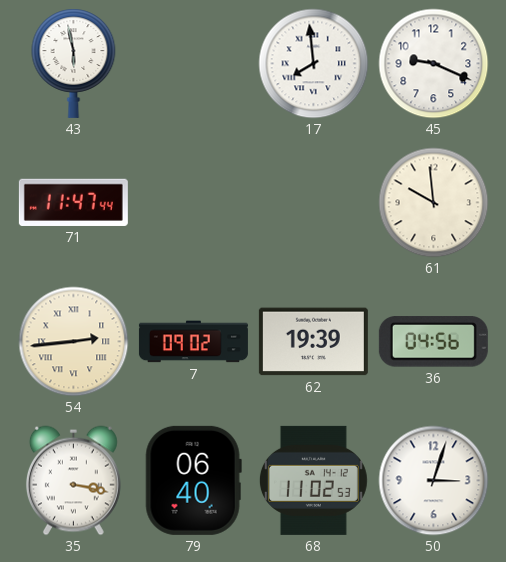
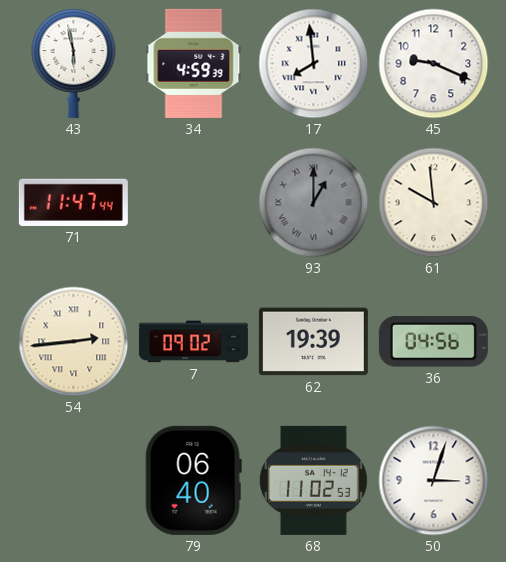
34: none -> 4:59 (194, 63)
93: none -> 1:00 (314, 203)
35: 3:17 -> none (73, 481)
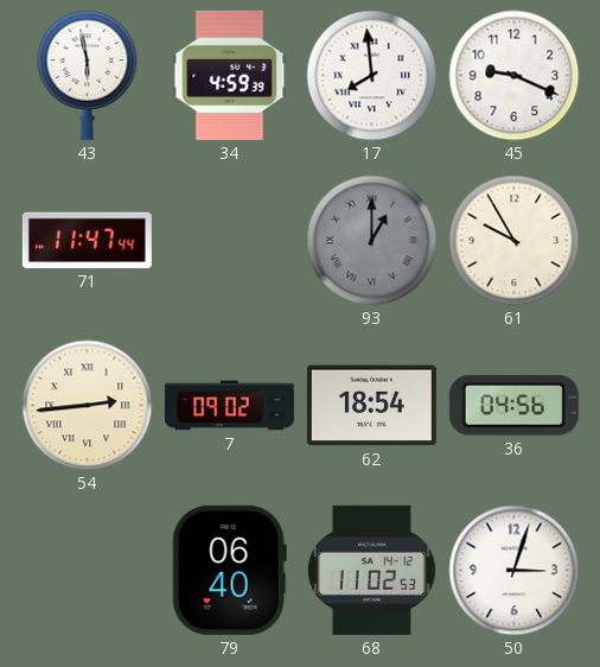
61: 9:59 -> 9:55 (515, 241)
62: 19:39 -> 18:54 (371, 406)
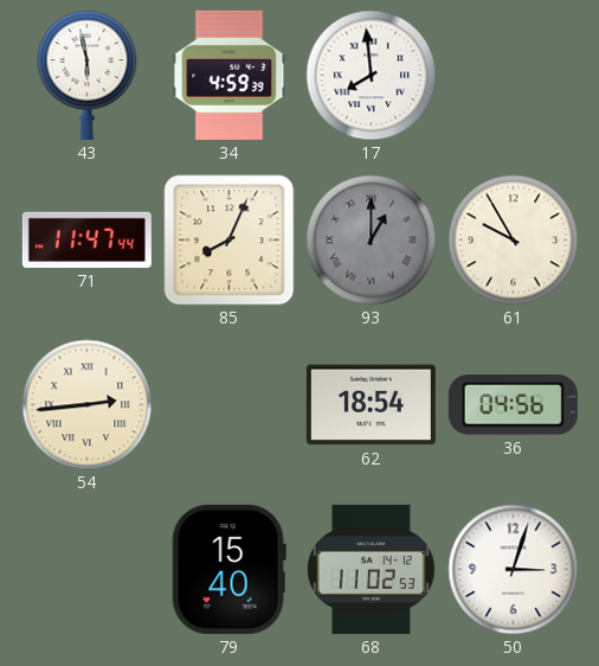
45: 9:19 -> none (515, 76)
85: none -> 8:04 (230, 241)
7: 09:02 -> none (229, 406)
79: 06:40 -> 15:40 (228, 569)
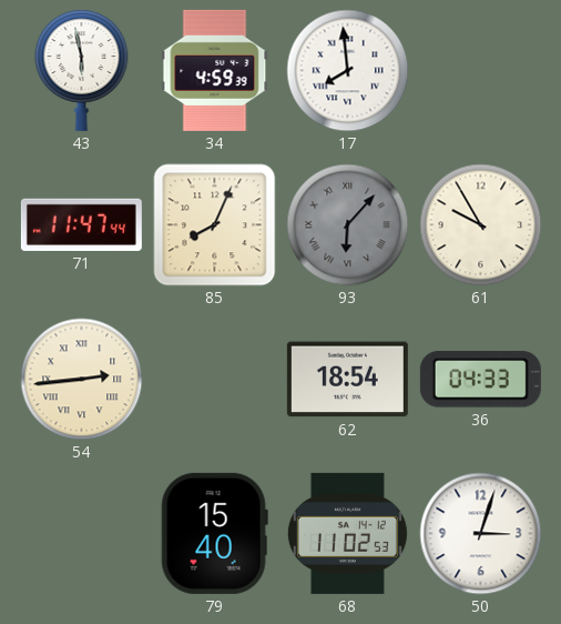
93: 1:00 -> 6:07 (348, 225)
36: 04:56 -> 04:33 (480, 380)
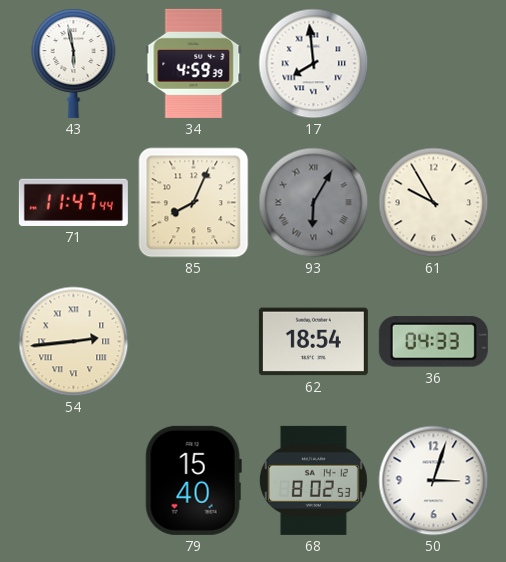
93: 6:07 -> 6:05 (314, 203)
68: 11:02 -> 8:02 (313, 480)
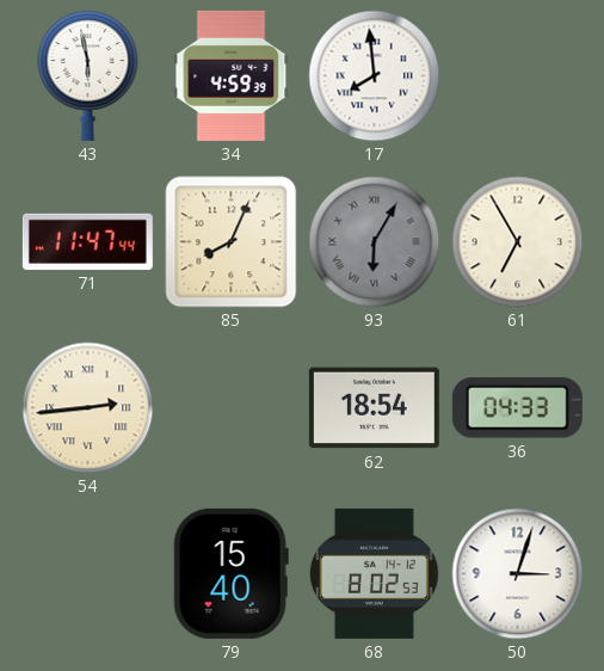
61: 9:55 -> 6:55 (518, 242)
